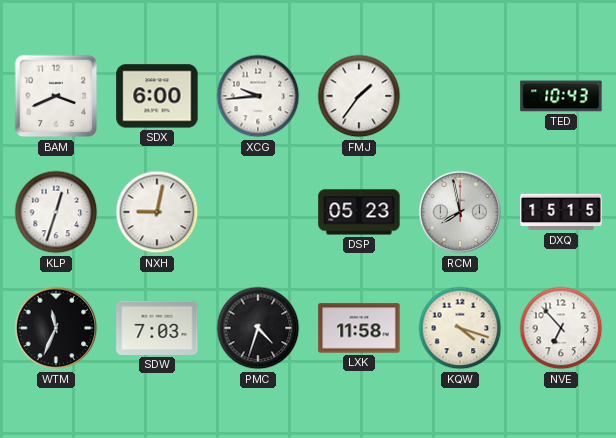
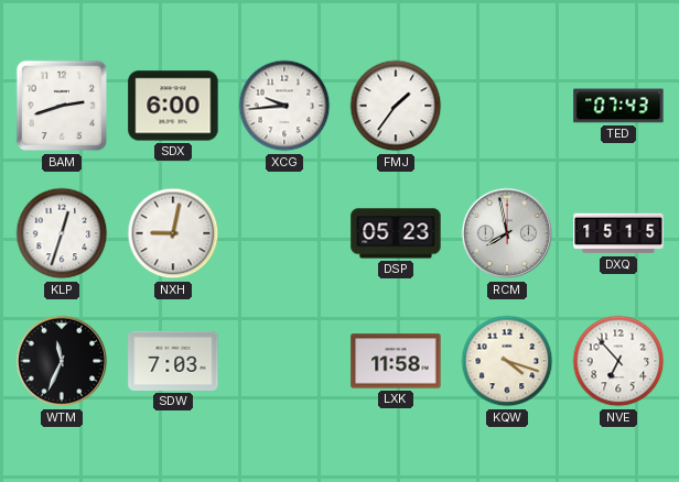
BAM: 3:41 -> 2:42 (62, 106)
TED: 10:43 -> 07:43 (618, 106)
PMC: 4:33 -> none (258, 328)
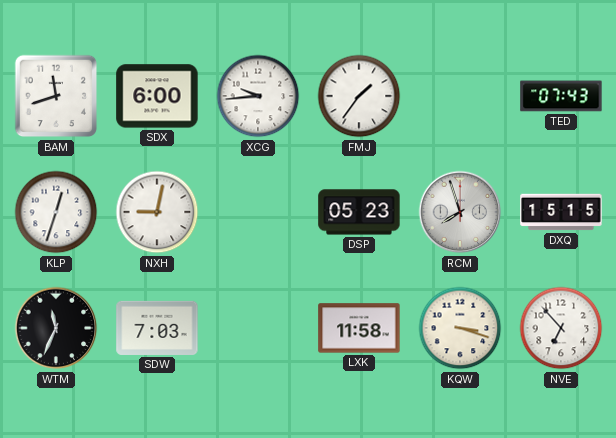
BAM: 2:42 -> 11:42 (56, 96)
RCM: 7:58 -> 7:57 (460, 212)
KQW: 4:18 -> 3:18 (460, 328)
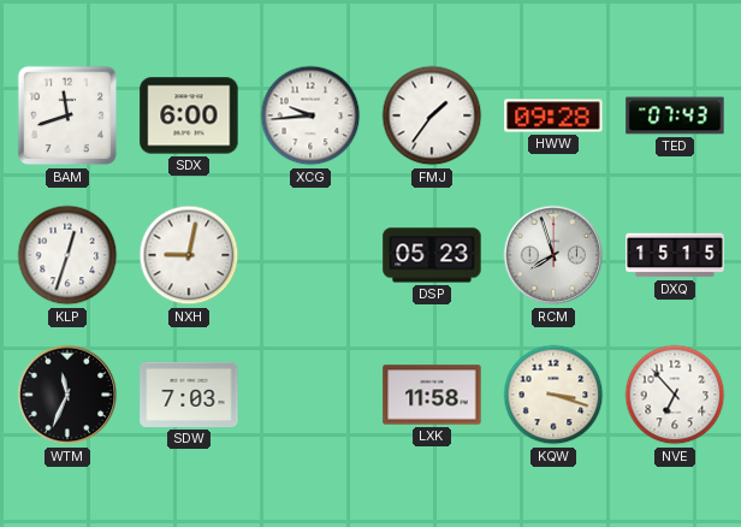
HWW: none -> 09:28 (553, 116)
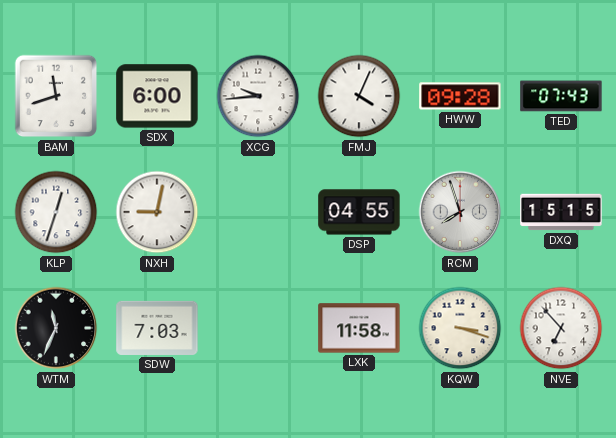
FMJ: 1:36 -> 4:04 (359, 96)
DSP: 05:23 -> 04:55 (359, 212)
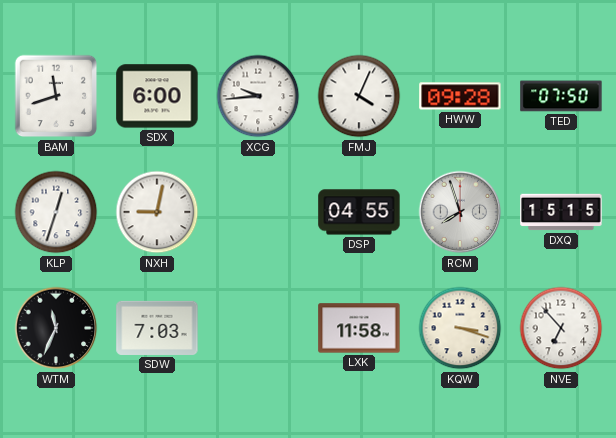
TED: 07:43 -> 07:50 (561, 96)
